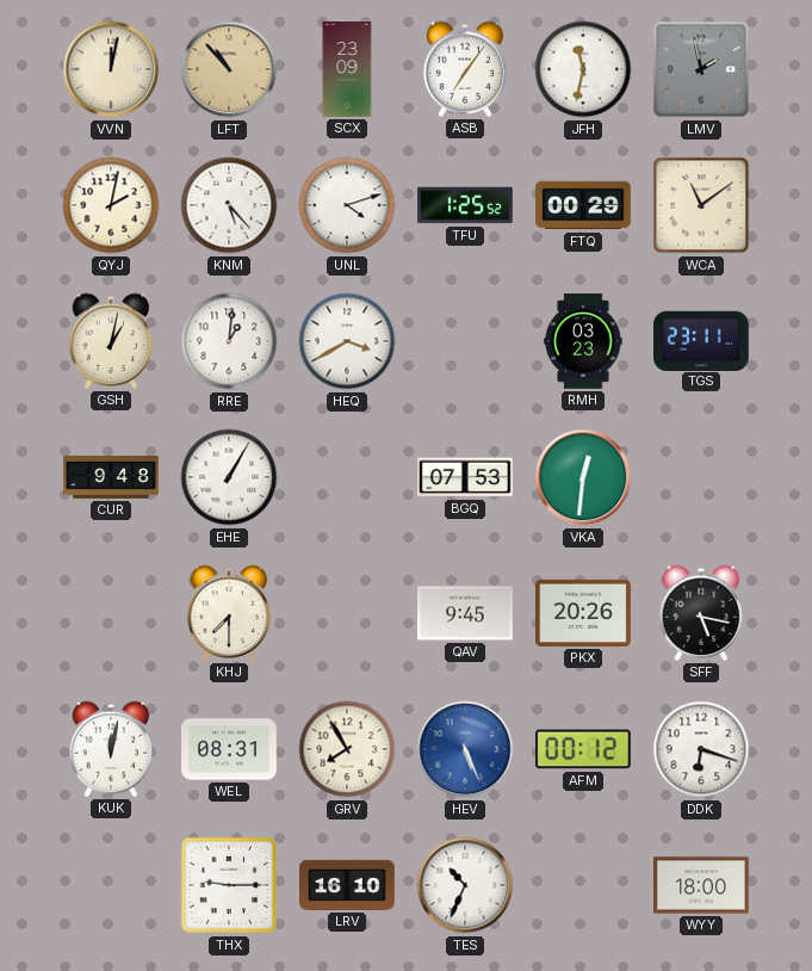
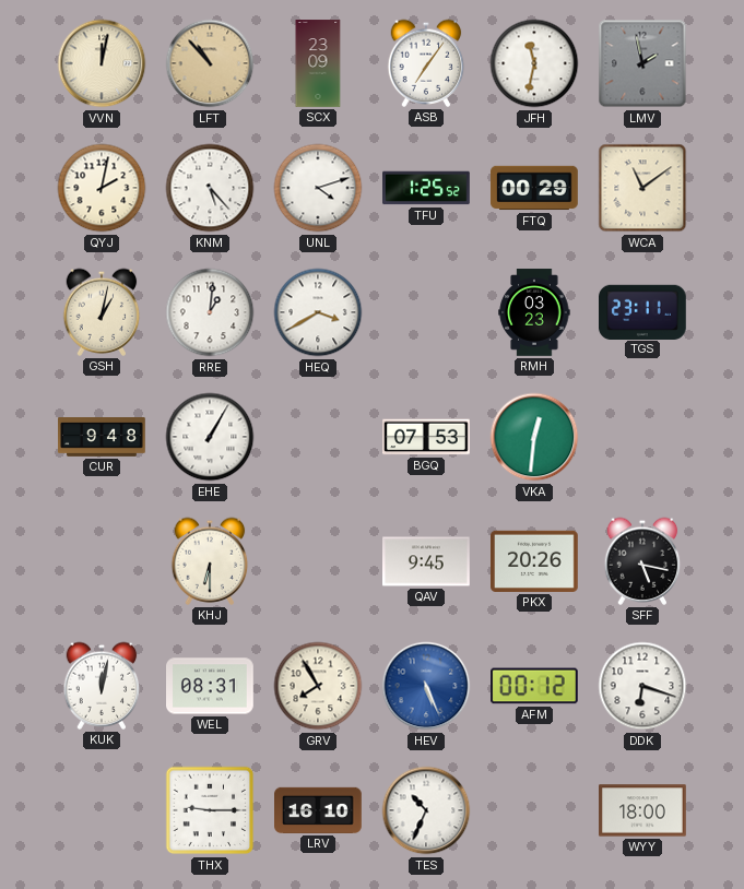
KHJ: 7:30 -> 6:30 (210, 561)
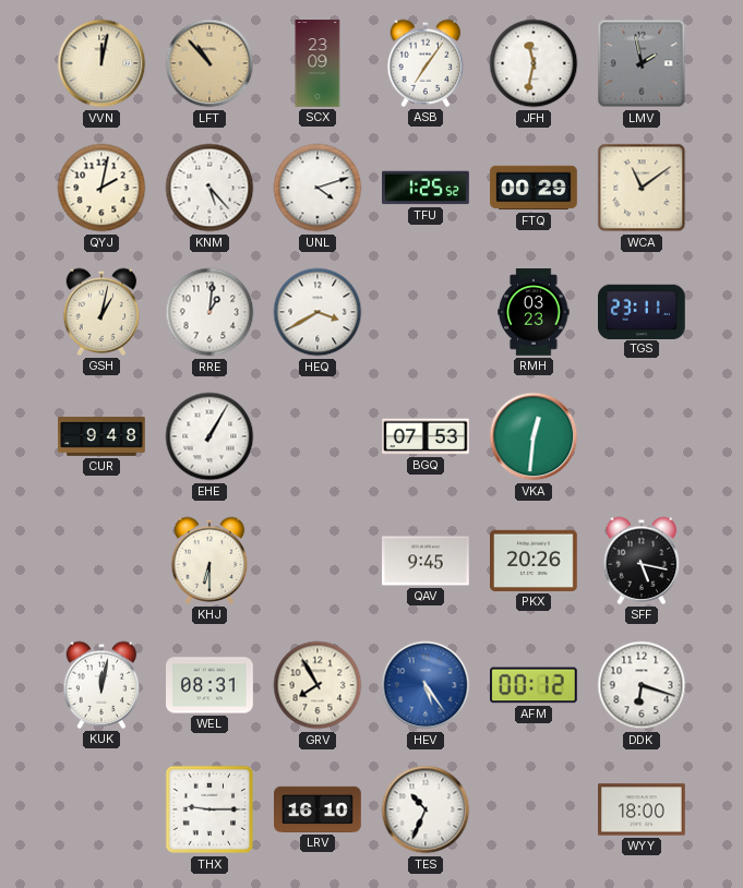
HEV: 5:26 -> 5:24 (426, 685)
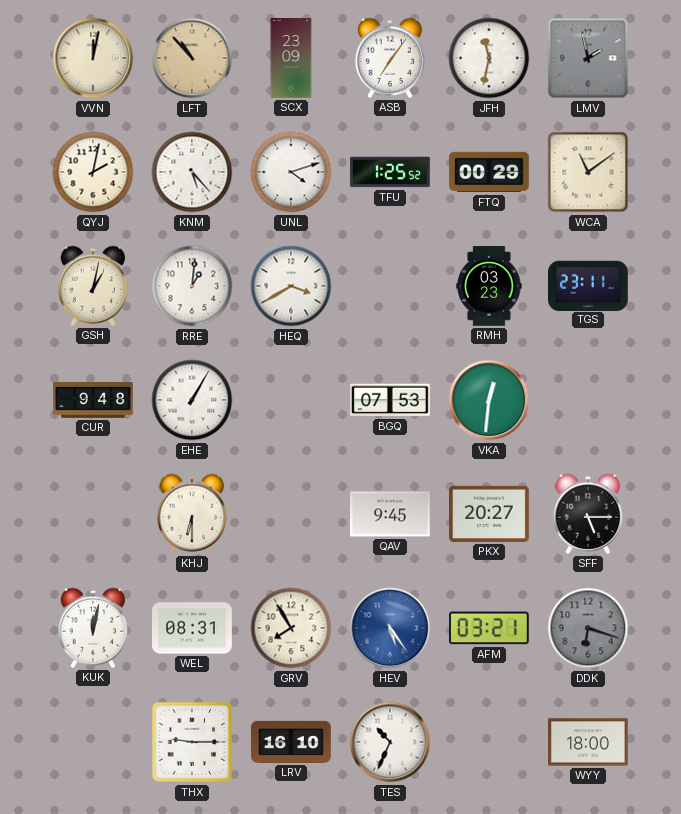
PKX: 20:26 -> 20:27 (490, 514)
SFF: 5:17 -> 5:15 (588, 514)
AFM: 00:12 -> 03:21 (490, 628)
DDK dial: white -> grey (588, 628)
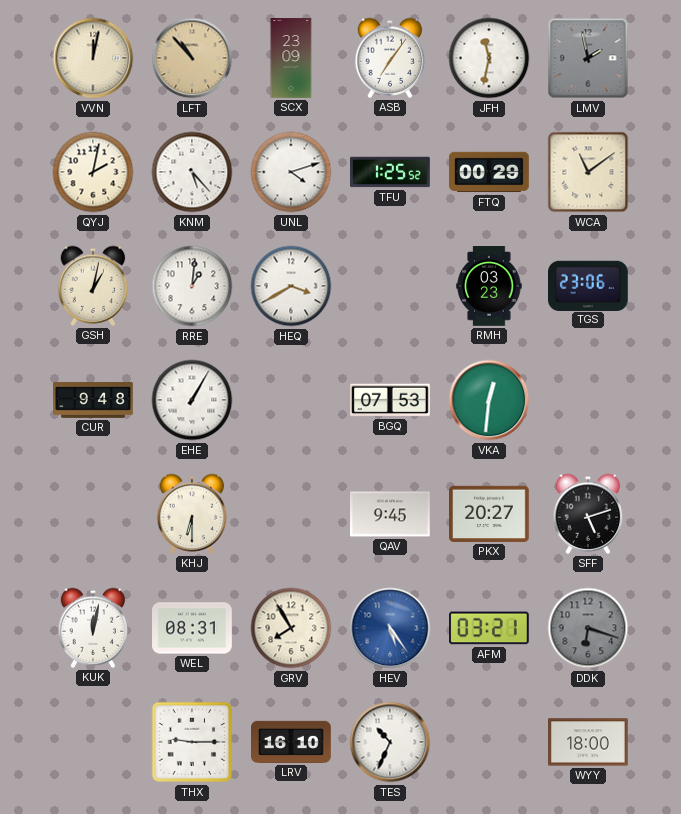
TGS: 23:11 -> 23:06 (589, 285)
SFF: 5:15 -> 5:12 (588, 514)
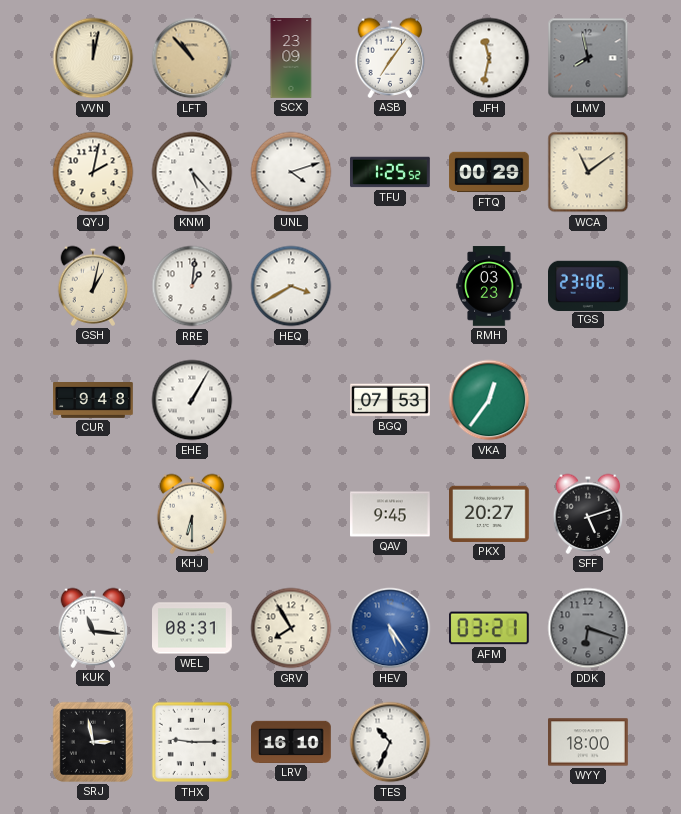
LMV: 1:58 -> 7:58 (588, 58)
VKA: 12:31 -> 12:36 (489, 400)
KUK: 12:02 -> 11:16 (93, 628)
SRJ: none -> 2:58 (93, 742)
